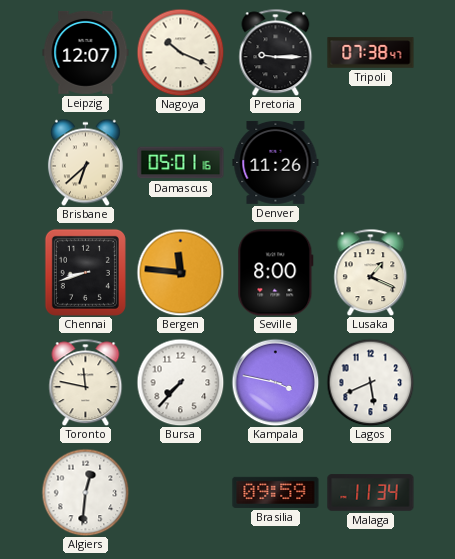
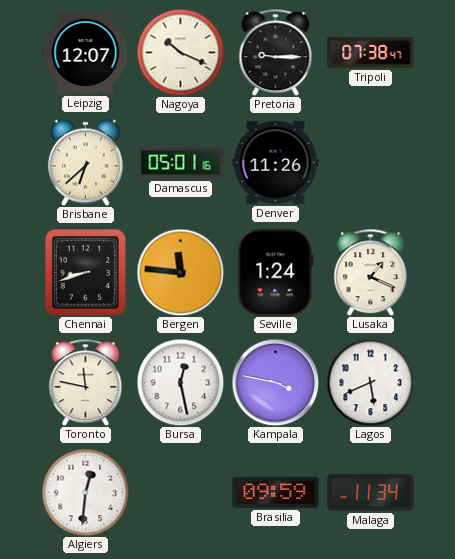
Seville: 8:00 -> 1:24 (276, 273)
Bursa: 7:37 -> 12:28 (180, 382)
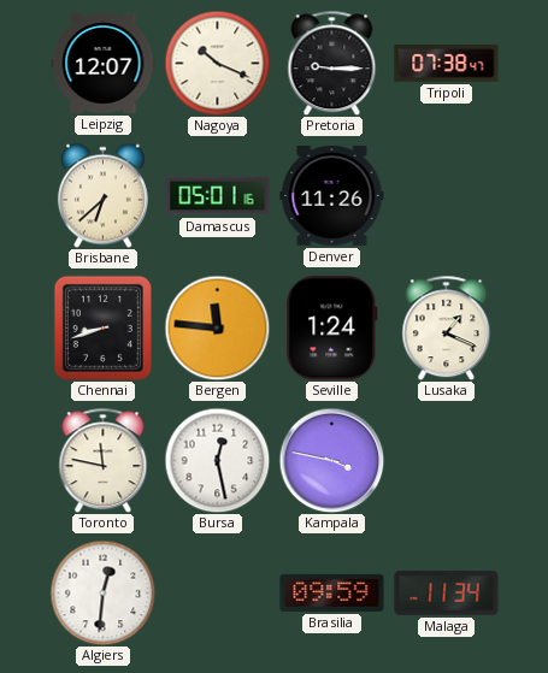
Lagos: 5:41 -> none (370, 382)
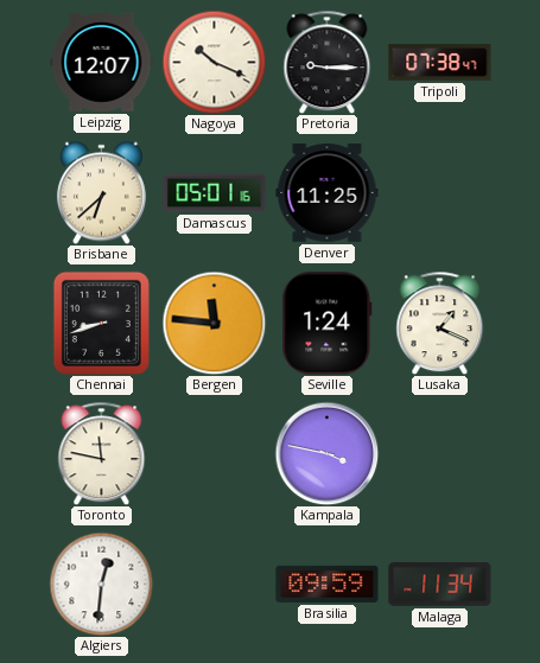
Denver: 11:26 -> 11:25 (328, 193)
Bursa: 12:28 -> none (217, 460)
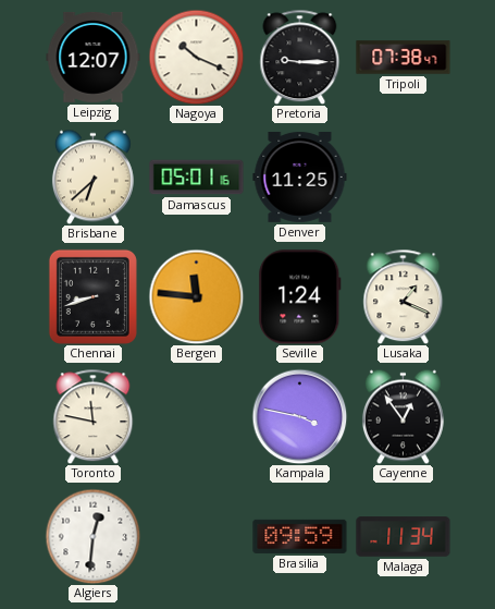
Cayenne: none -> 12:54 (403, 416)
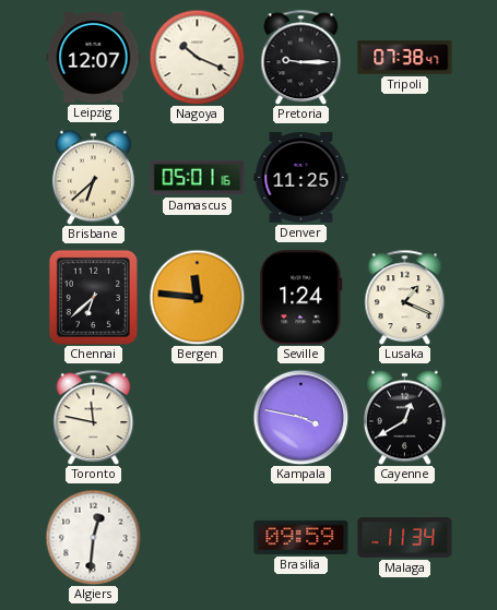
Chennai: 8:42 -> 6:38 (93, 297)
Cayenne: 12:54 -> 12:40 (404, 417)
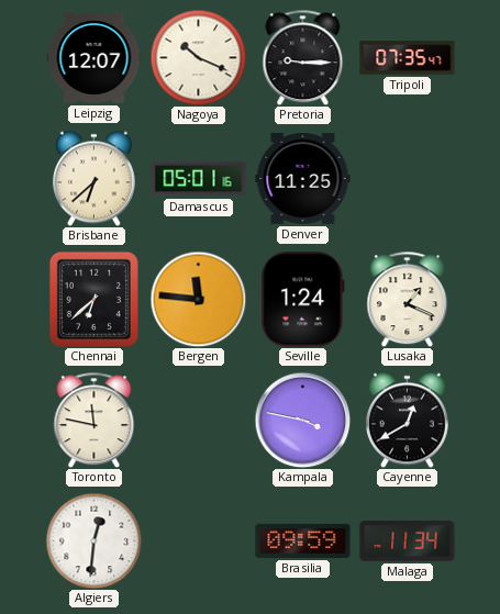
Tripoli: 07:38 -> 07:35 (408, 58)
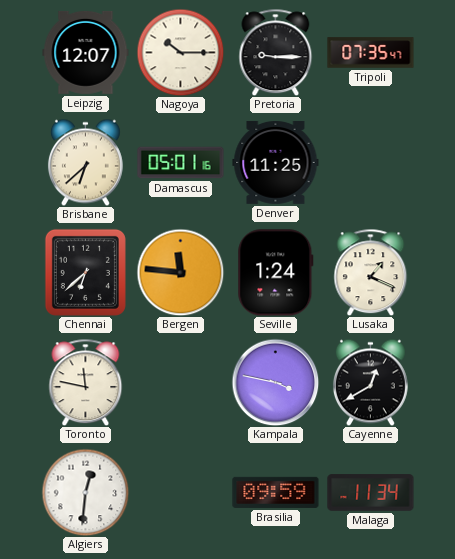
Nagoya: 10:19 -> 10:15 (180, 52)
